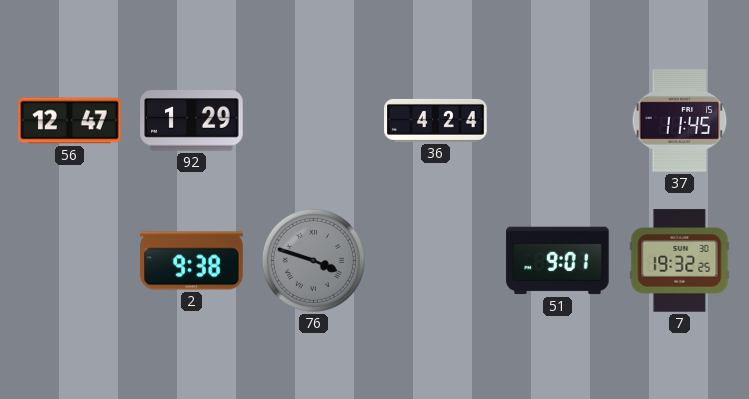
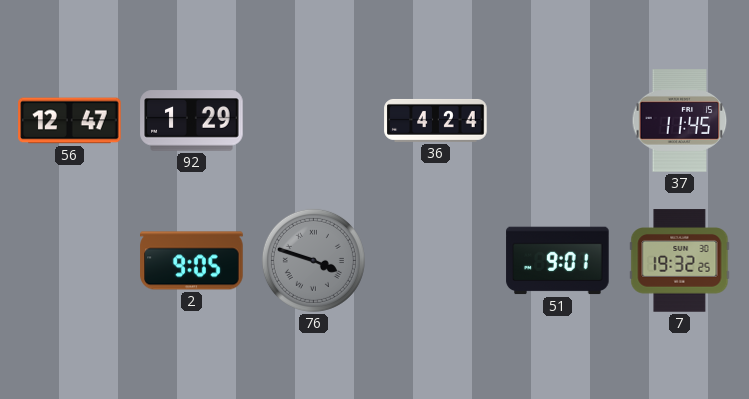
2: 9:38 -> 9:05 (192, 261)
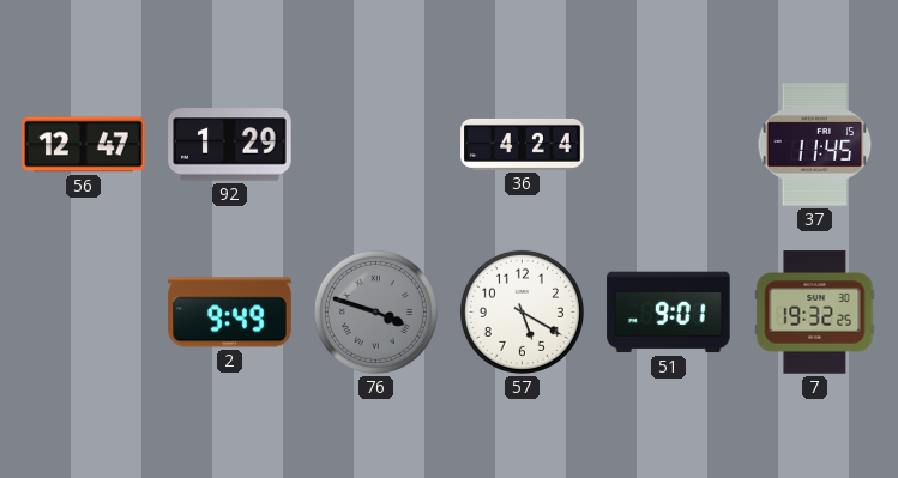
2: 9:05 -> 9:49 (230, 313)
57: none -> 5:20 (522, 311)
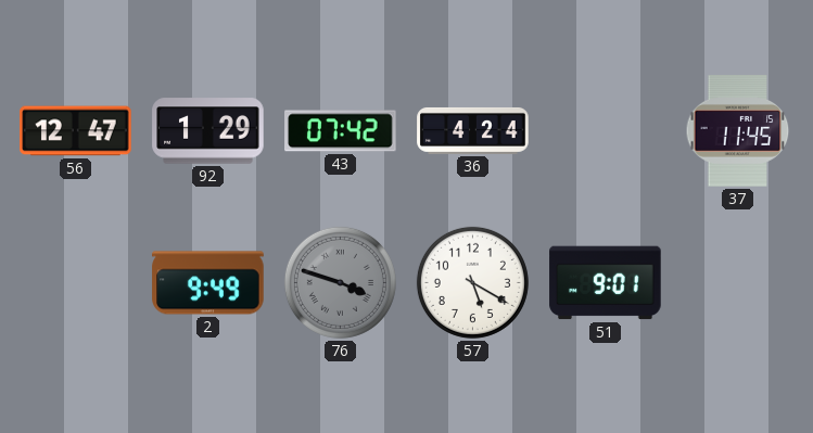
43: none -> 07:42 (341, 131)
7: 19:32 -> none (815, 313)
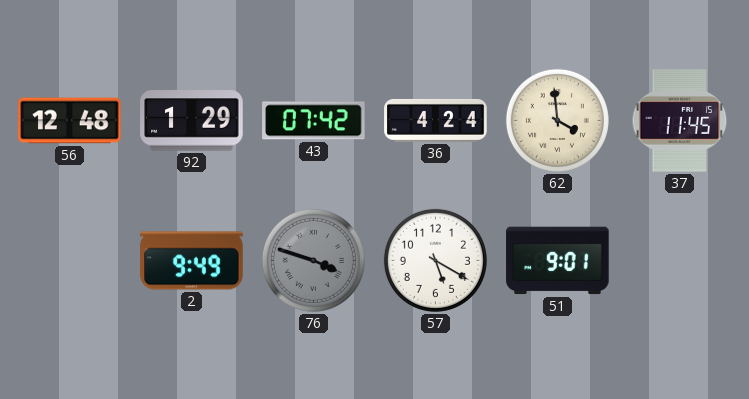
56: 12:47 -> 12:48 (70, 121)
62: none -> 3:59 (557, 120)
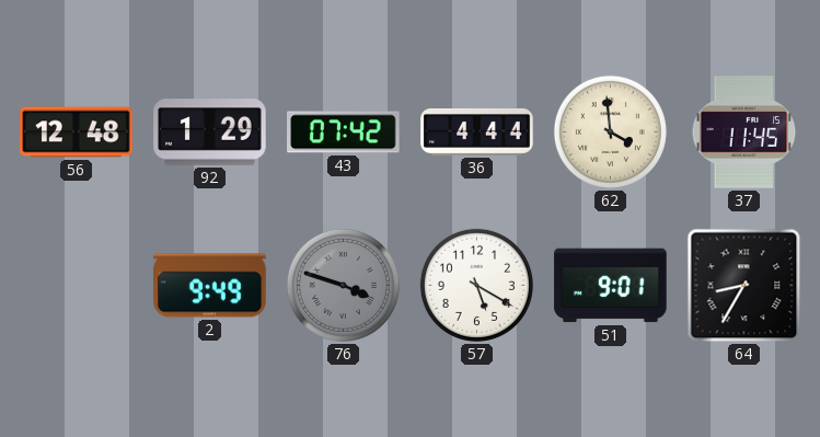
36: 4:24 -> 4:44 (477, 131)
64: none -> 8:35 (744, 286)
